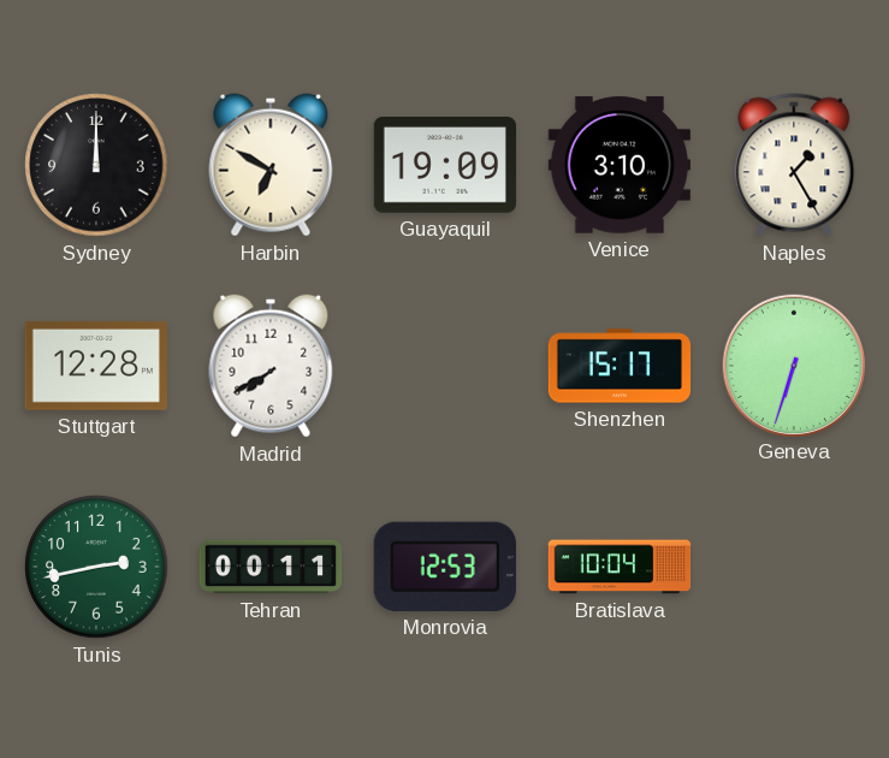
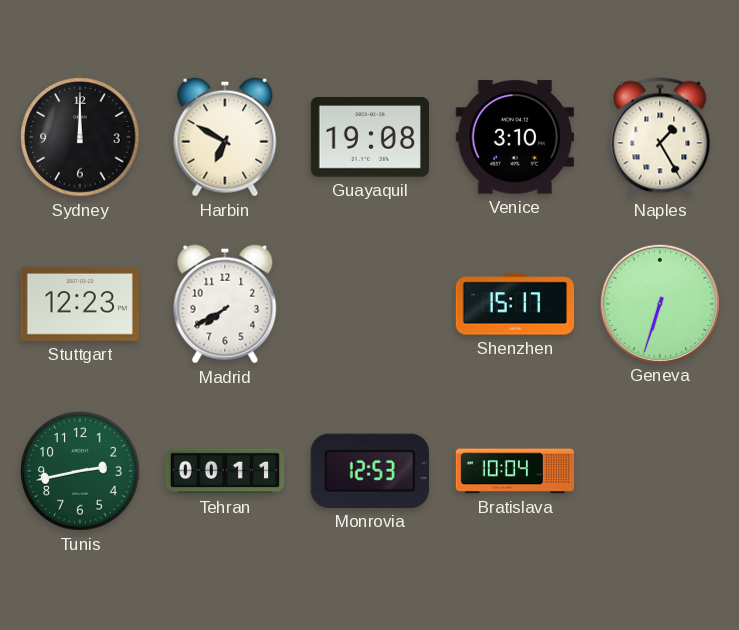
Guayaquil: 19:09 -> 19:08 (369, 138)
Stuttgart: 12:28 -> 12:23 (79, 304)
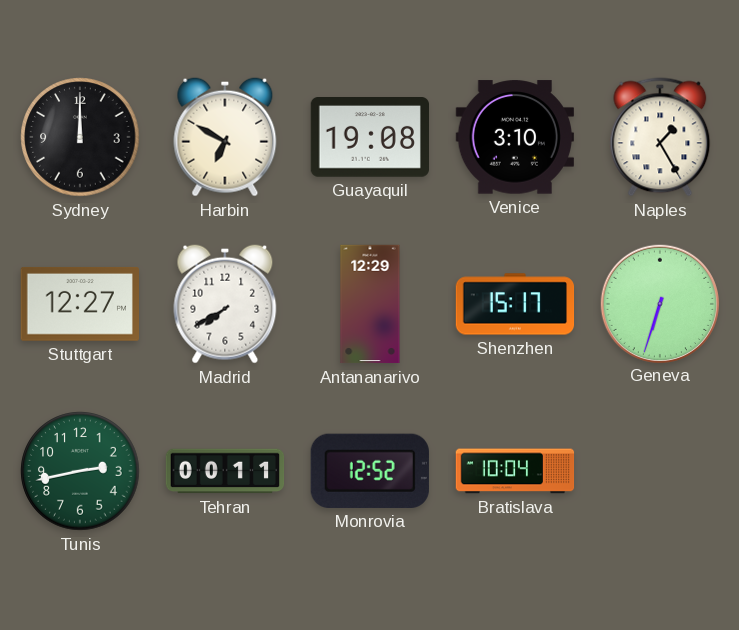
Stuttgart: 12:23 -> 12:27 (79, 304)
Antananarivo: none -> 12:29 (370, 304)
Monrovia: 12:53 -> 12:52 (370, 471)
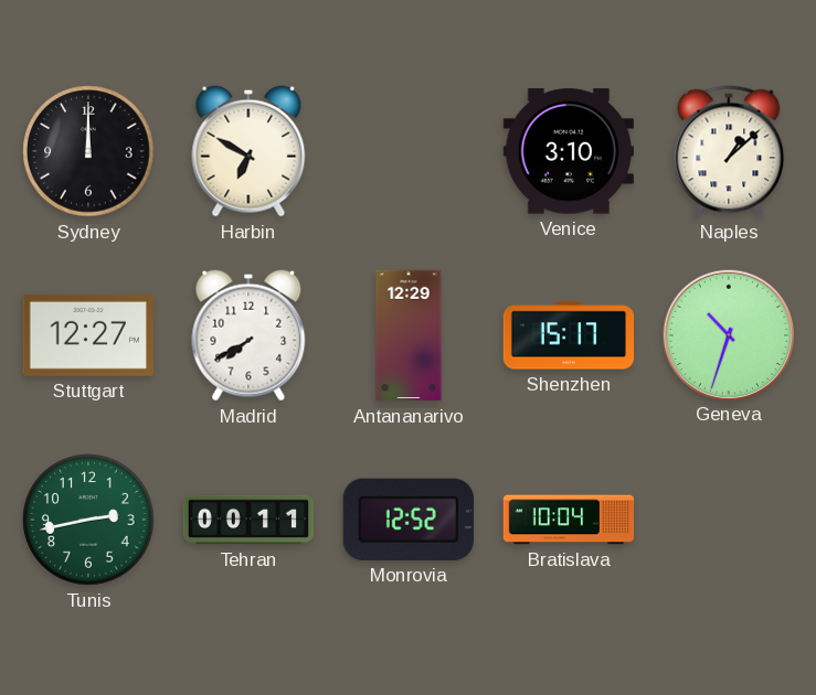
Guayaquil: 19:08 -> none (369, 138)
Naples: 1:25 -> 1:08 (729, 151)
Geneva: 6:33 -> 10:33 (728, 334)
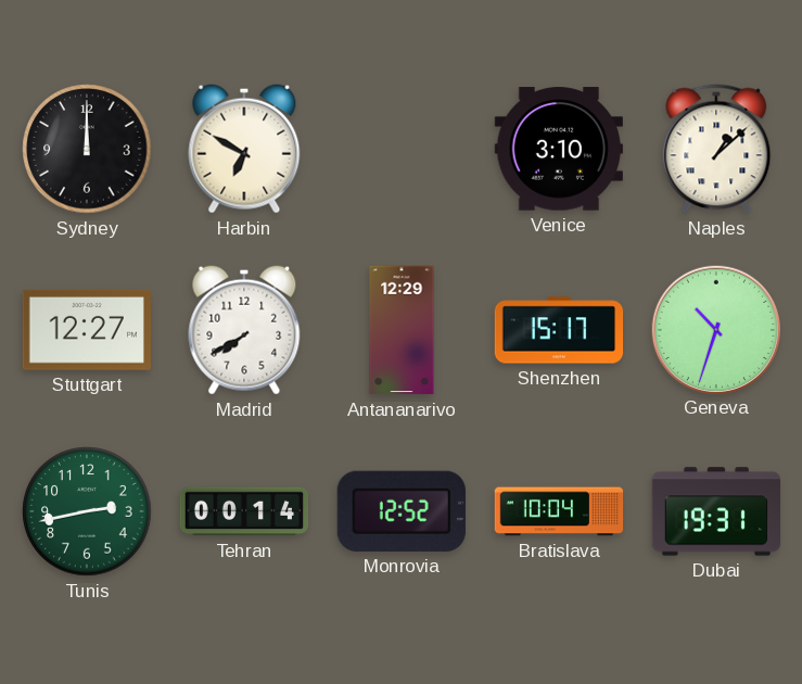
Tehran: 00:11 -> 00:14 (244, 511)
Dubai: none -> 19:31 (715, 511)
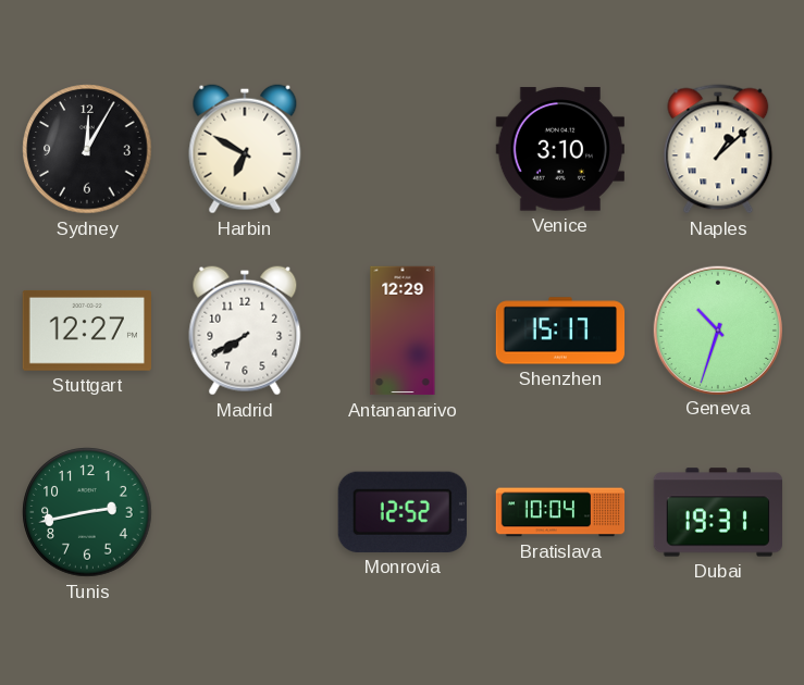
Sydney: 12:00 -> 12:05 (87, 149)
Tehran: 00:14 -> none (244, 511)
